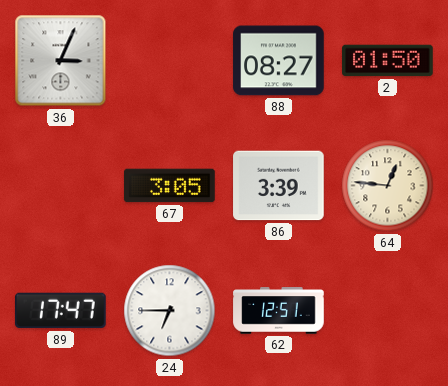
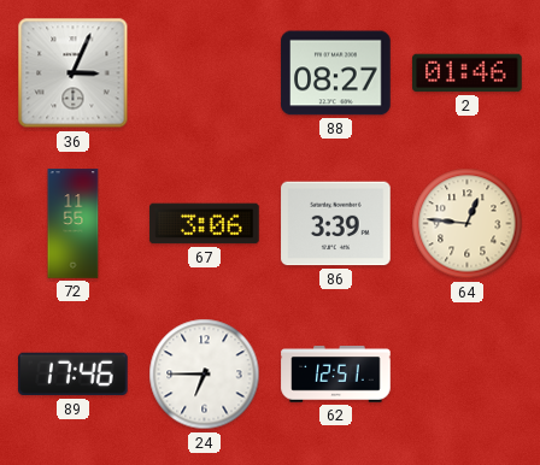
2: 01:50 -> 01:46 (468, 73)
72: none -> 11:55 (74, 224)
67: 3:05 -> 3:06 (205, 224)
89: 17:47 -> 17:46 (74, 375)
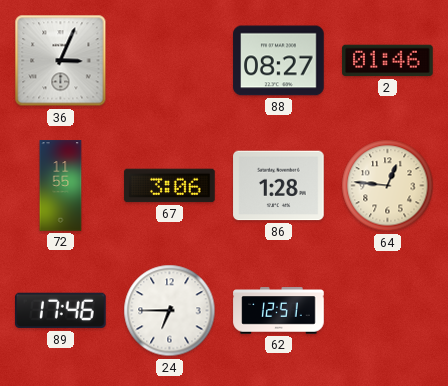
86: 3:39 -> 1:28 (279, 186)
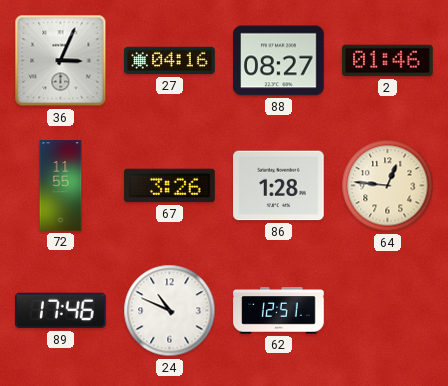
27: none -> 04:16 (170, 61)
67: 3:06 -> 3:26 (170, 186)
24: 6:45 -> 10:49 (170, 311)
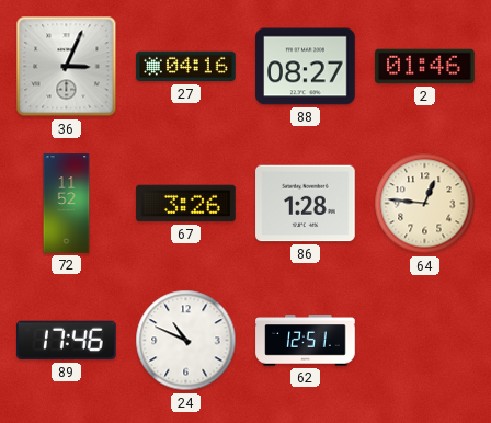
72: 11:55 -> 11:52 (67, 204)
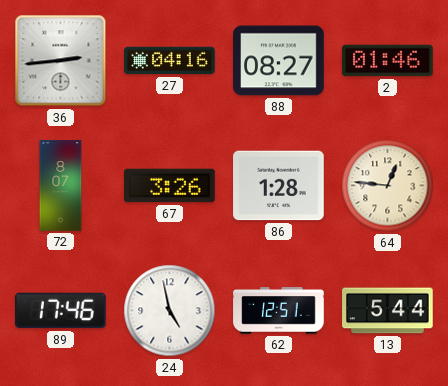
36: 3:04 -> 2:44 (61, 61)
72: 11:52 -> 8:07 (61, 186)
24: 10:49 -> 4:58 (170, 311)
13: none -> 5:44 (388, 311)
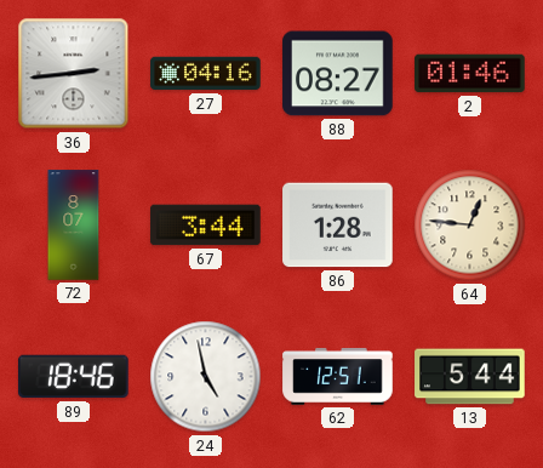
67: 3:26 -> 3:44 (206, 226)
89: 17:46 -> 18:46 (74, 377)
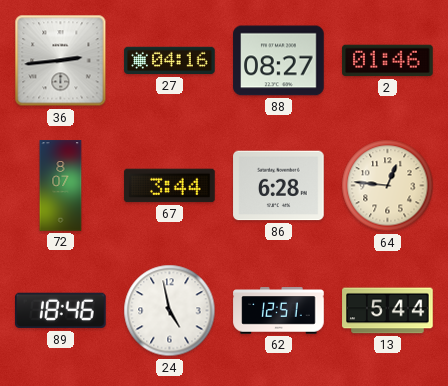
86: 1:28 -> 6:28 (279, 186)
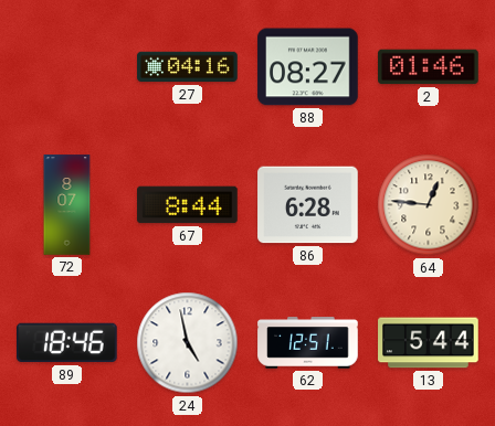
36: 2:44 -> none (61, 61)
67: 3:44 -> 8:44 (188, 205)
